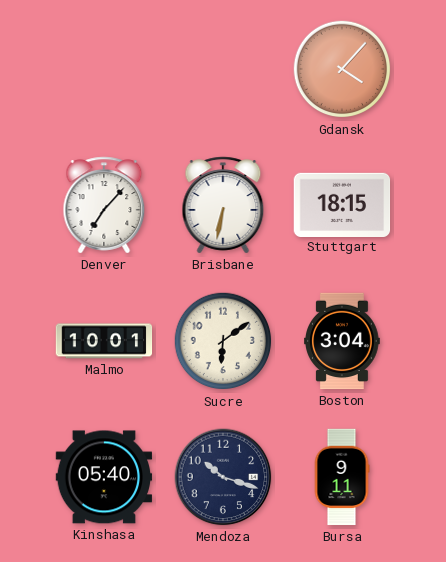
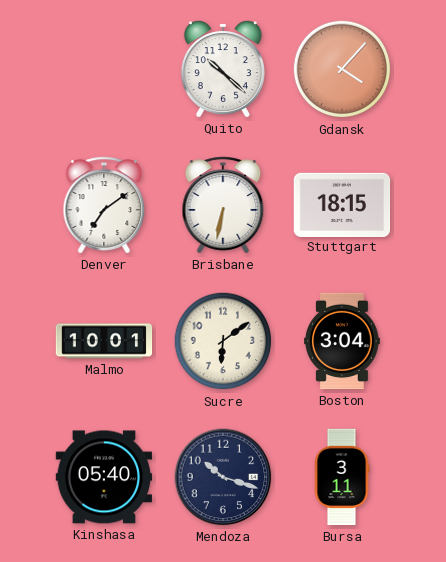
Quito: none -> 10:22 (223, 69)
Denver: 7:07 -> 7:09 (104, 205)
Bursa: 9:11 -> 3:11 (342, 477)
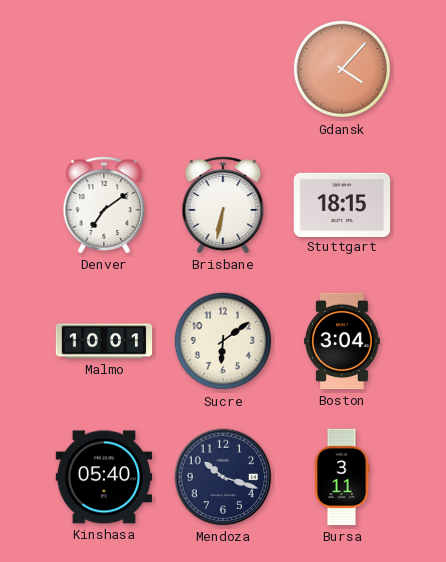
Quito: 10:22 -> none (223, 69)
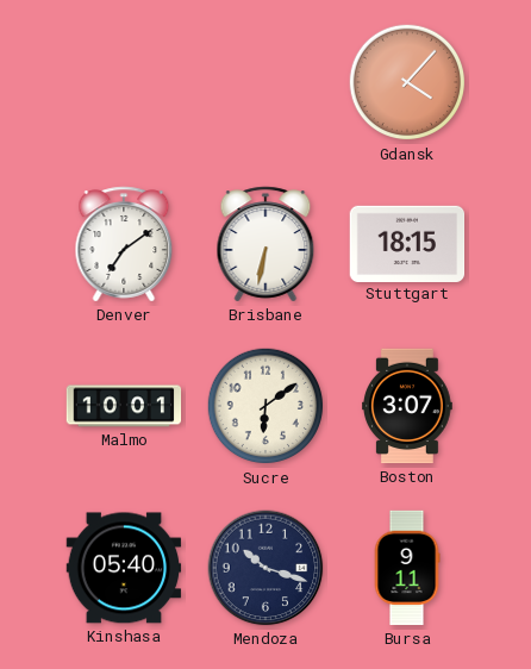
Boston: 3:04 -> 3:07 (408, 406)
Bursa: 3:11 -> 9:11 (407, 568)
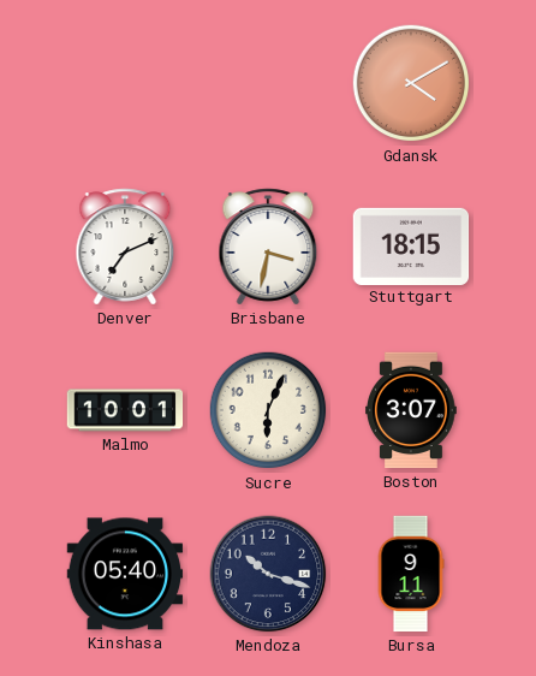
Gdansk: 4:07 -> 4:10 (411, 83)
Denver: 7:09 -> 7:11 (125, 247)
Brisbane: 6:32 -> 3:32 (268, 247)
Sucre: 6:09 -> 6:04 (268, 410)
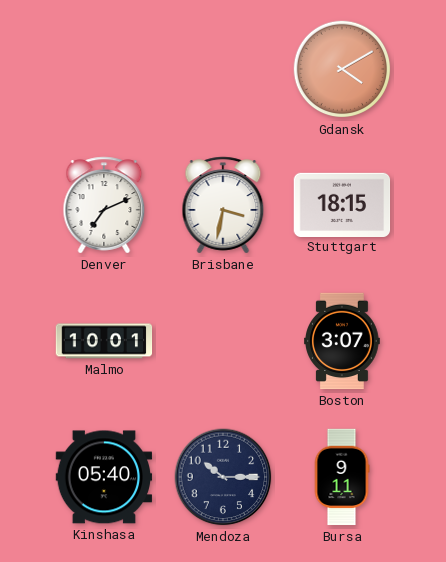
Sucre: 6:04 -> none (268, 410)
Mendoza: 10:18 -> 10:15 (223, 477)
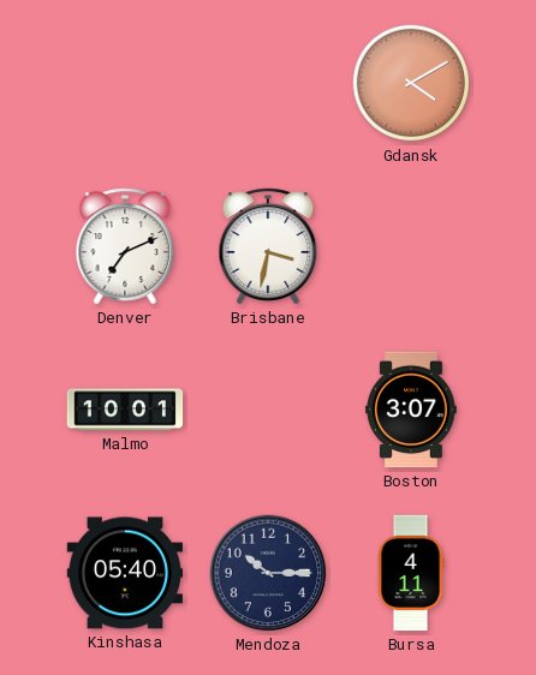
Stuttgart: 18:15 -> none (342, 204)
Bursa: 9:11 -> 4:11 (411, 573)
